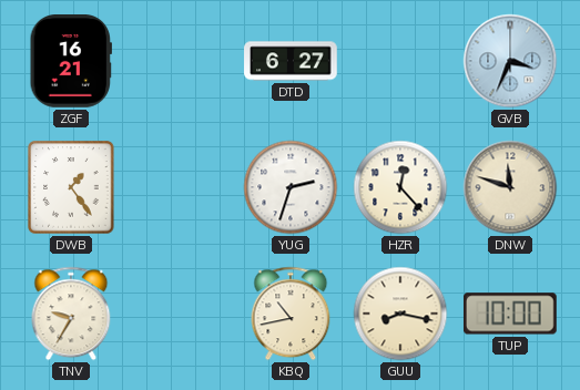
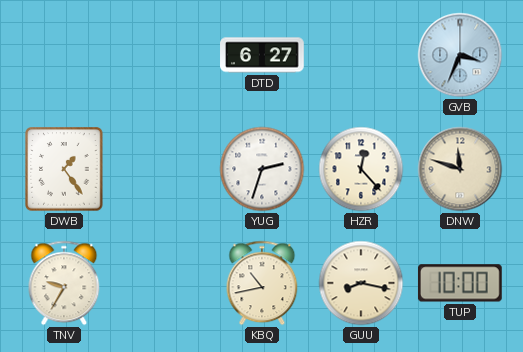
ZGF: 16:21 -> none (70, 62)
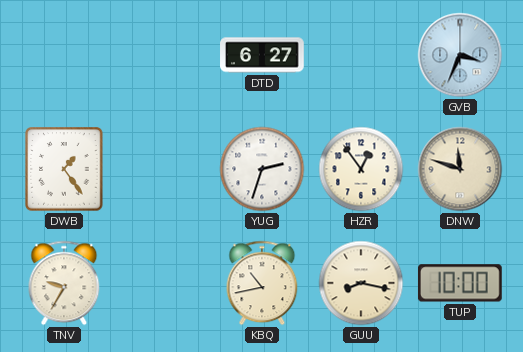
HZR: 12:23 -> 12:54 (361, 169)
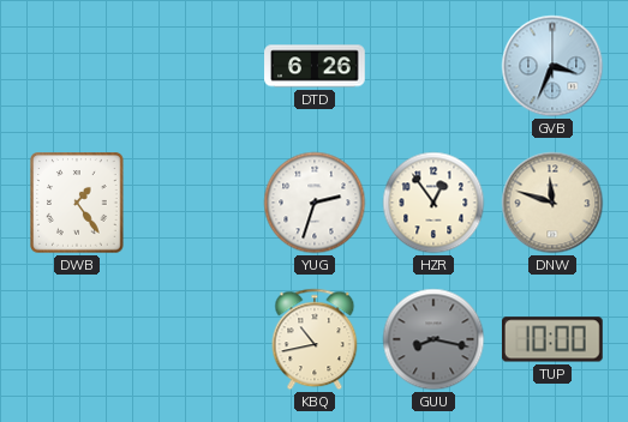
DTD: 6:27 -> 6:26 (315, 66)
TNV: 9:35 -> none (64, 283)
GUU dial: cream -> grey (433, 339)
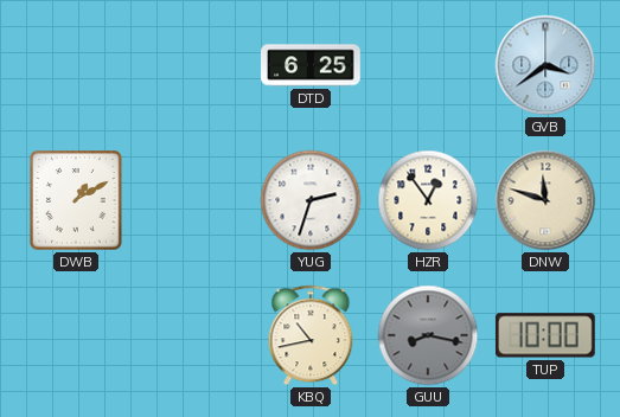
DTD: 6:26 -> 6:25 (311, 65)
GVB: 3:34 -> 3:39 (545, 65)
DWB: 1:24 -> 1:10 (76, 200)
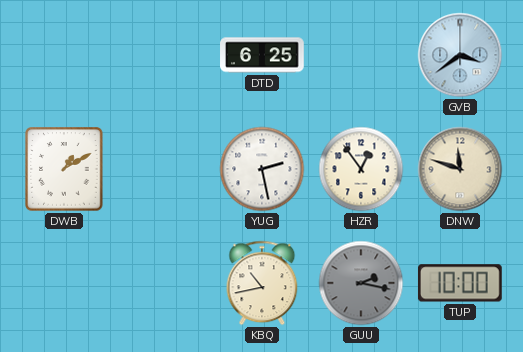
YUG: 2:33 -> 2:28 (262, 169)
GUU: 8:17 -> 2:17 (361, 283)
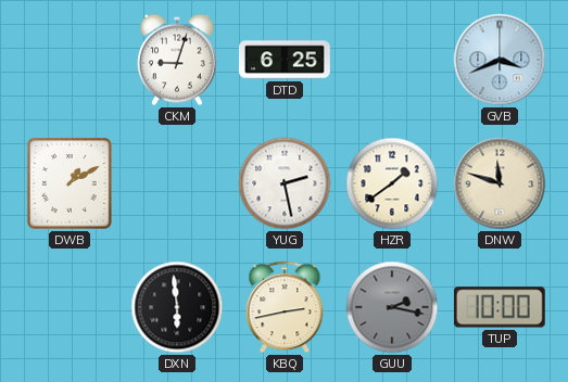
CKM: none -> 9:03 (178, 60)
GVB: 3:39 -> 3:41 (500, 60)
HZR: 12:54 -> 1:39 (392, 183)
DXN: none -> 5:59 (177, 307)
KBQ: 10:43 -> 2:43 (285, 307)
